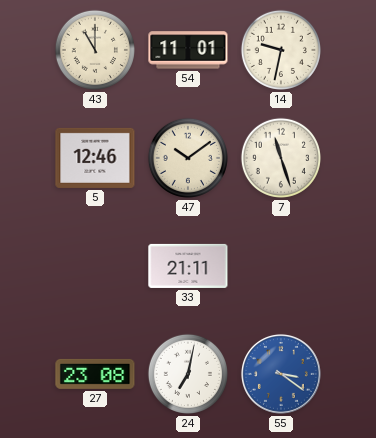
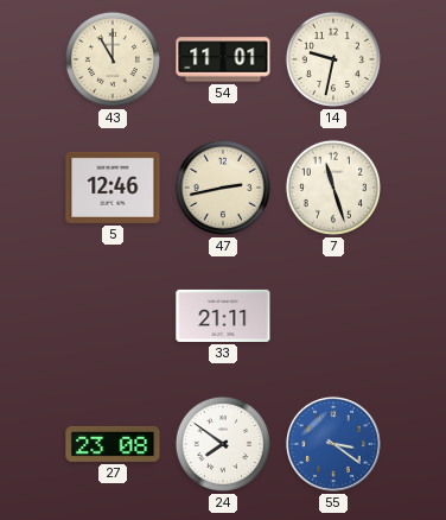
47: 10:09 -> 2:43 (223, 188)
24: 7:02 -> 7:51 (223, 444)
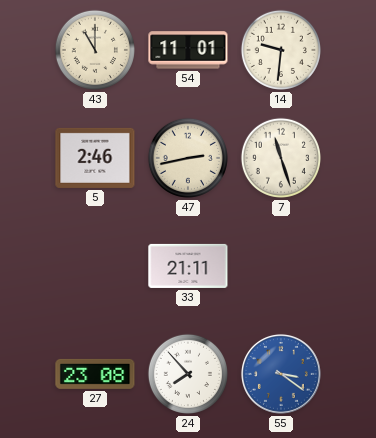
14: 9:32 -> 9:31 (281, 50)
5: 12:46 -> 2:46 (95, 158)
24: 7:51 -> 7:53 (188, 374)
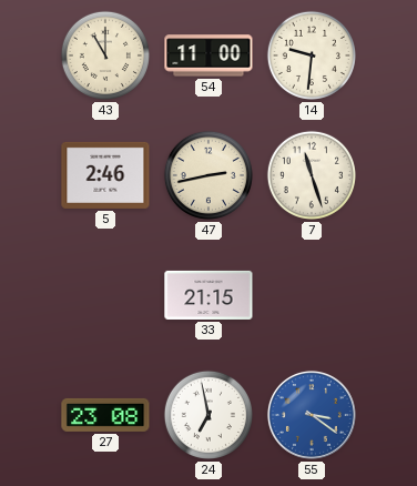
54: 11:01 -> 11:00 (208, 55)
33: 21:11 -> 21:15 (208, 295)
24: 7:53 -> 6:58 (208, 415)
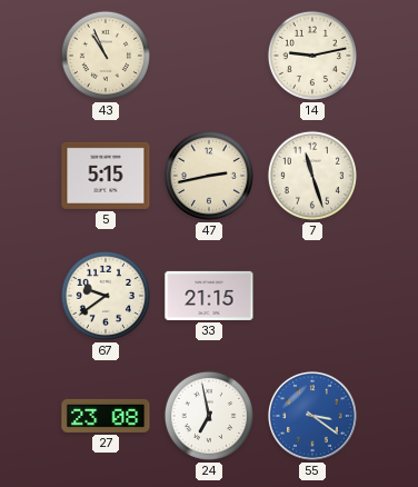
43: 11:00 -> 10:56 (106, 56)
54: 11:00 -> none (208, 55)
14: 9:31 -> 9:13 (312, 56)
5: 2:46 -> 5:15 (106, 176)
67: none -> 9:39 (106, 296)
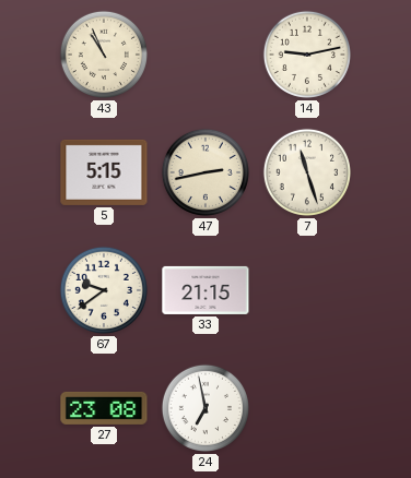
55: 3:21 -> none (312, 416)
